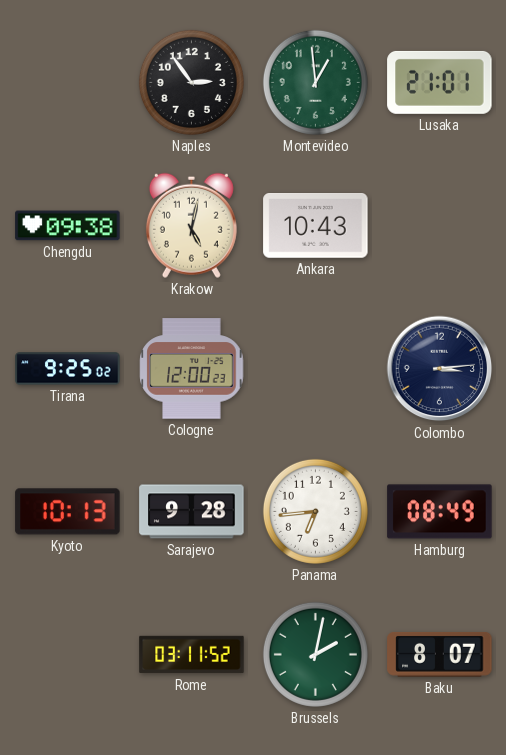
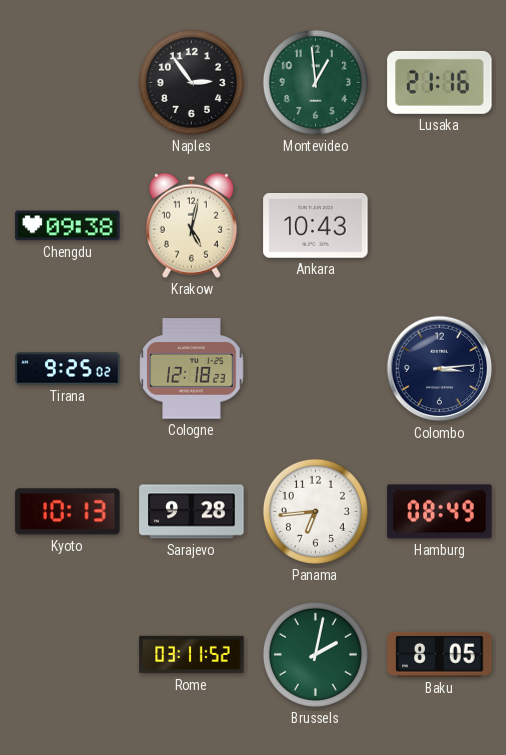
Lusaka: 21:01 -> 21:16 (440, 82)
Cologne: 12:00 -> 12:18 (192, 369)
Baku: 8:07 -> 8:05 (440, 654)
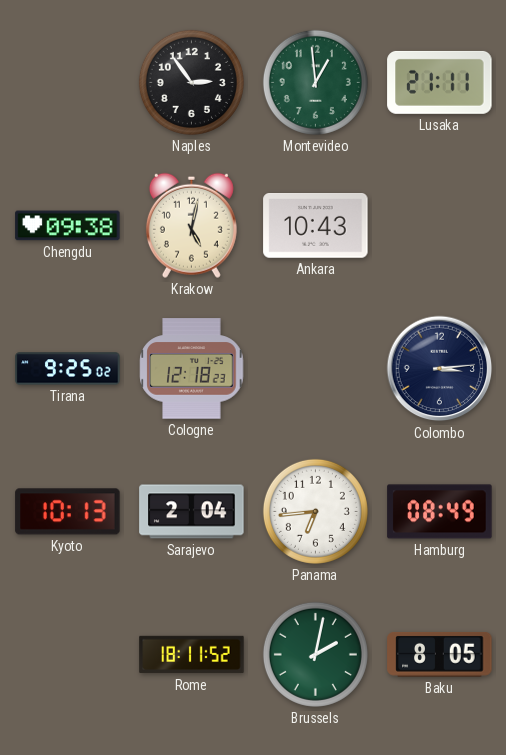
Lusaka: 21:16 -> 21:11 (440, 82)
Sarajevo: 9:28 -> 2:04 (192, 512)
Rome: 03:11 -> 18:11 (192, 655)
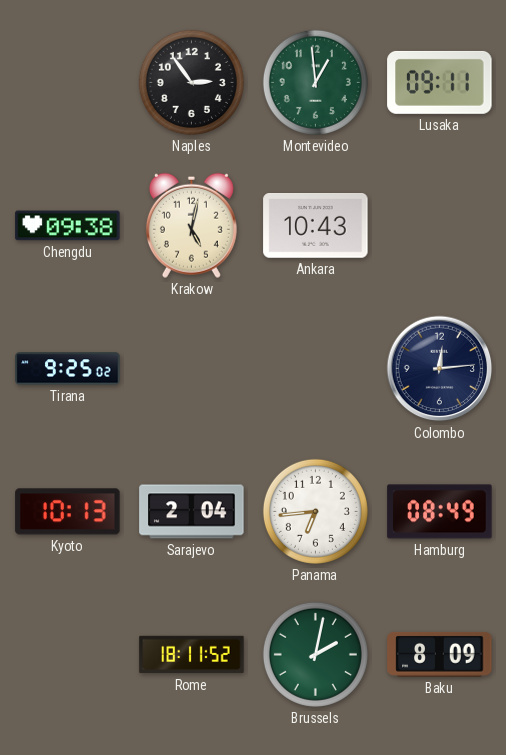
Lusaka: 21:11 -> 09:11 (440, 82)
Cologne: 12:18 -> none (192, 369)
Colombo: 3:14 -> 12:14 (440, 369)
Baku: 8:05 -> 8:09 (440, 654)
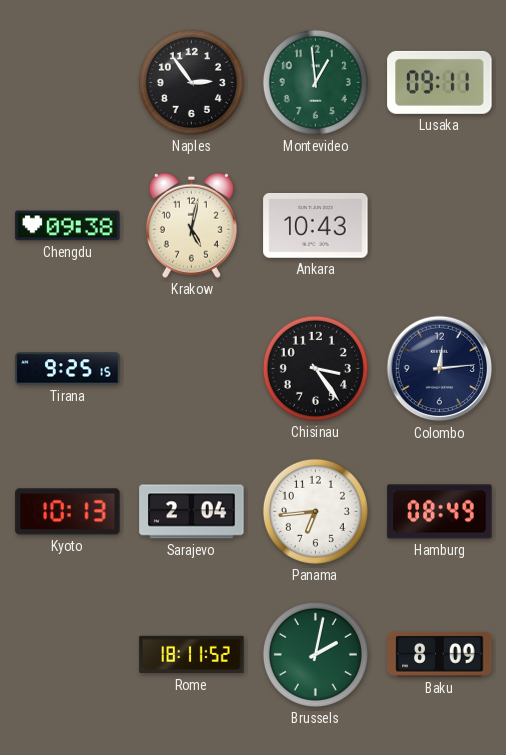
Tirana: 9:25:02 -> 9:25:15 (68, 369)
Chisinau: none -> 3:24 (315, 368)
